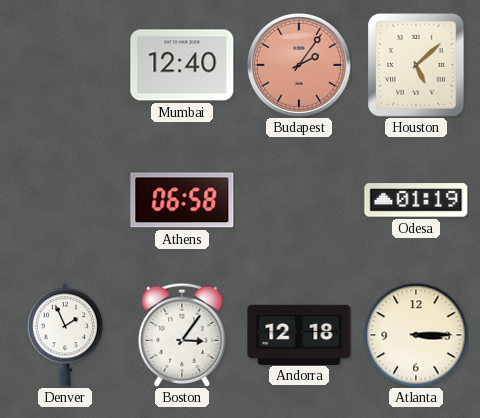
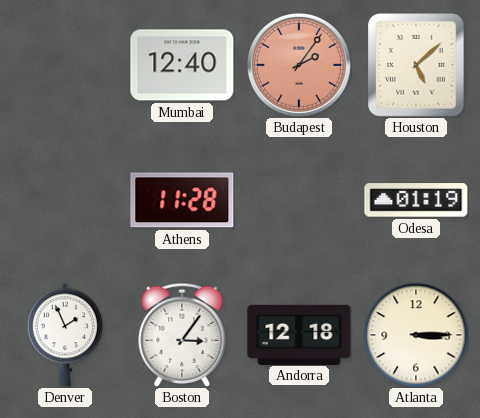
Athens: 06:58 -> 11:28 (182, 200)
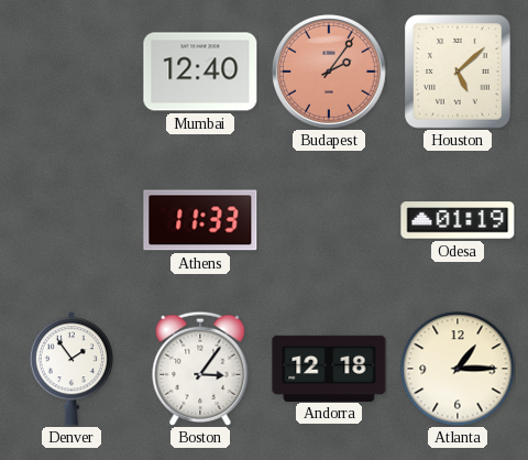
Athens: 11:28 -> 11:33 (200, 220)
Denver: 1:56 -> 1:54 (70, 369)
Atlanta: 3:15 -> 1:15 (458, 369)
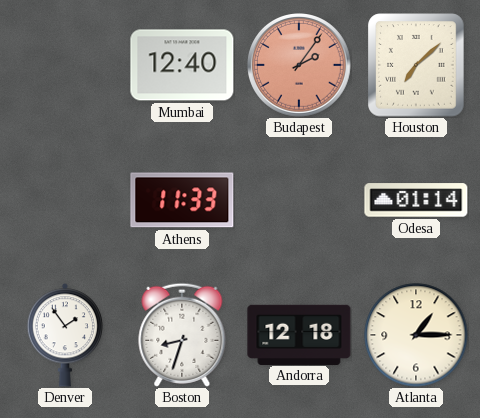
Houston: 5:08 -> 7:08 (416, 65)
Odesa: 01:19 -> 01:14 (416, 200)
Boston: 3:06 -> 8:33 (182, 335)
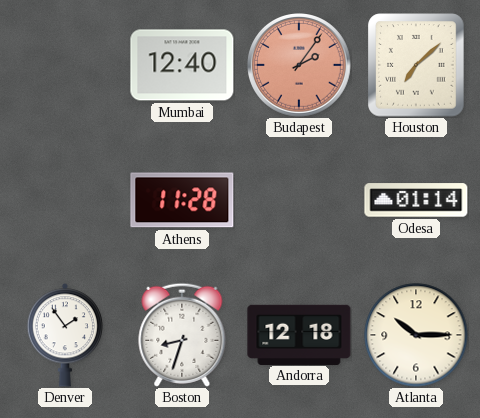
Athens: 11:33 -> 11:28 (182, 200)
Atlanta: 1:15 -> 10:15 (416, 335)
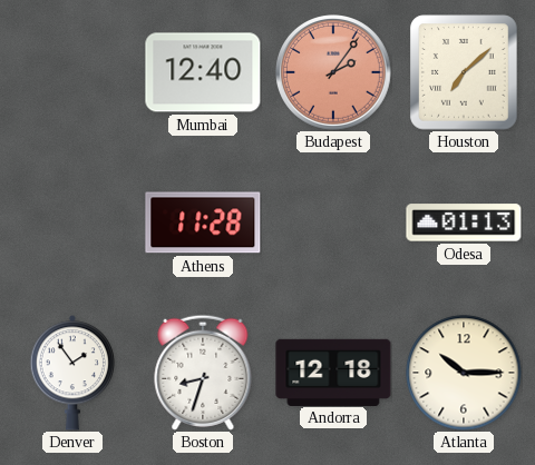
Odesa: 01:14 -> 01:13 (464, 222)
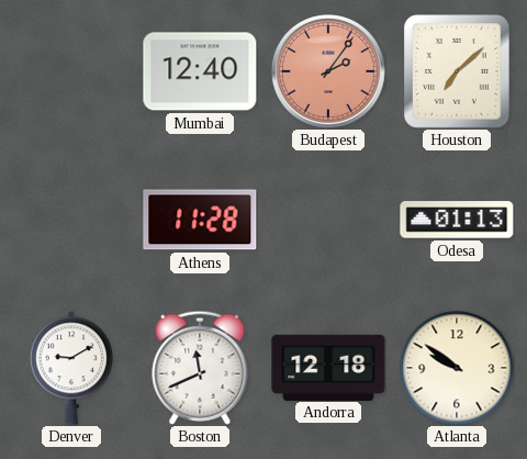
Denver: 1:54 -> 9:10 (70, 368)
Boston: 8:33 -> 11:41 (200, 368)
Atlanta: 10:15 -> 9:51 (457, 368)
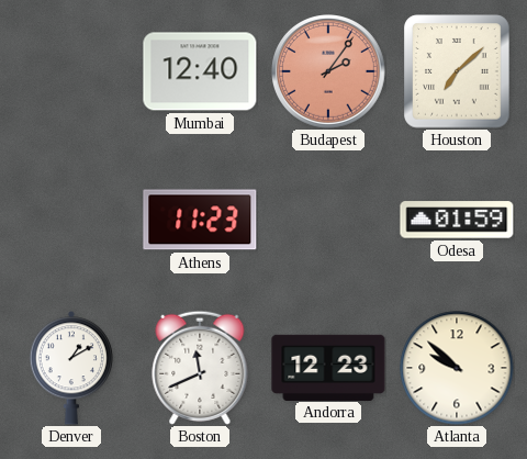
Athens: 11:28 -> 11:23 (200, 220)
Odesa: 01:13 -> 01:59 (457, 220)
Denver: 9:10 -> 1:10 (70, 368)
Andorra: 12:18 -> 12:23 (328, 367)
Atlanta: 9:51 -> 9:52 (457, 368)
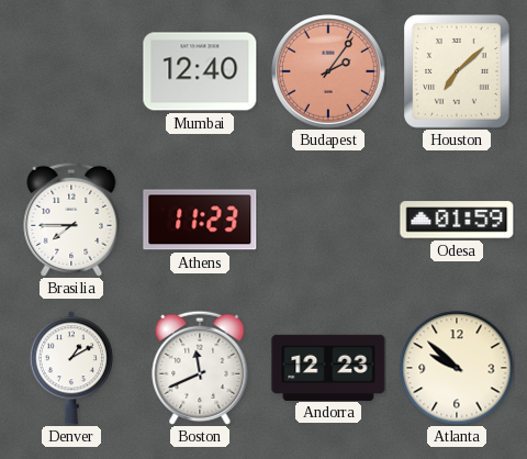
Brasilia: none -> 7:45 (71, 220)
